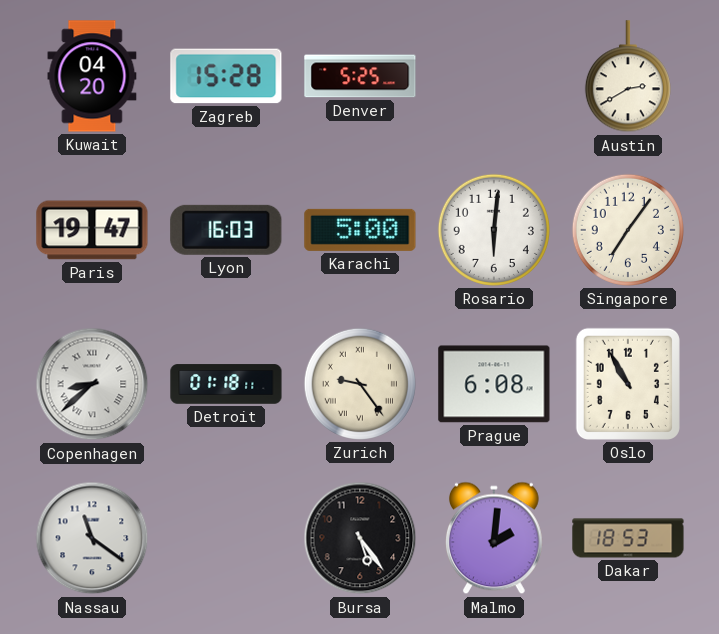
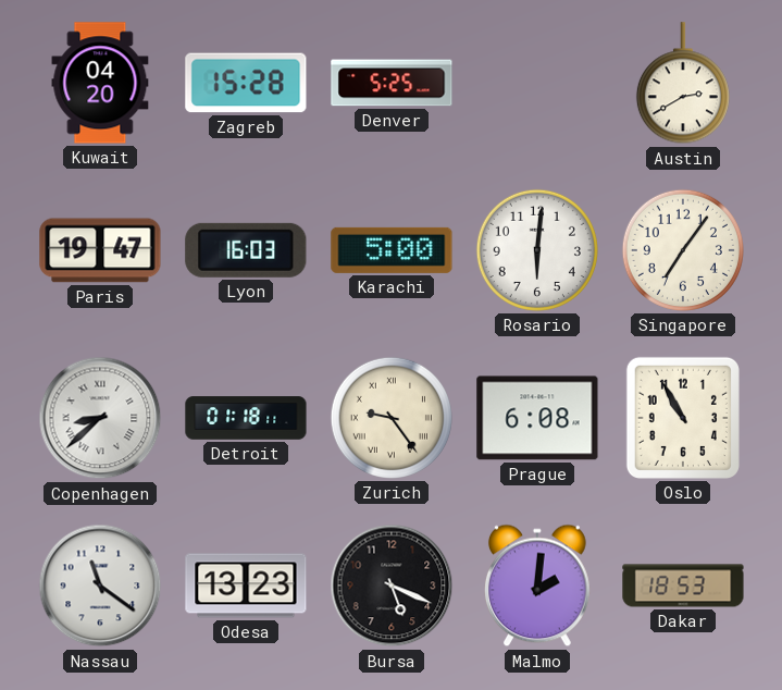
Odesa: none -> 13:23 (246, 586)
Bursa: 5:24 -> 5:19 (392, 586)
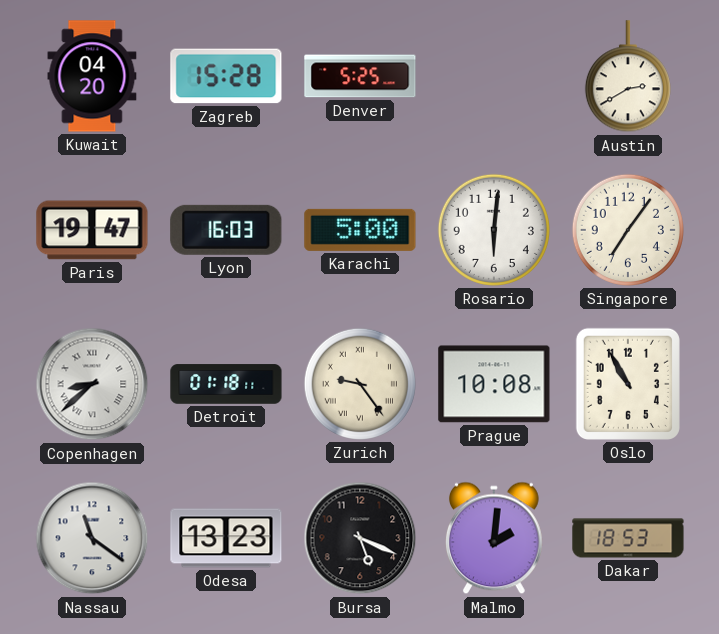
Prague: 6:08 -> 10:08 (494, 384)
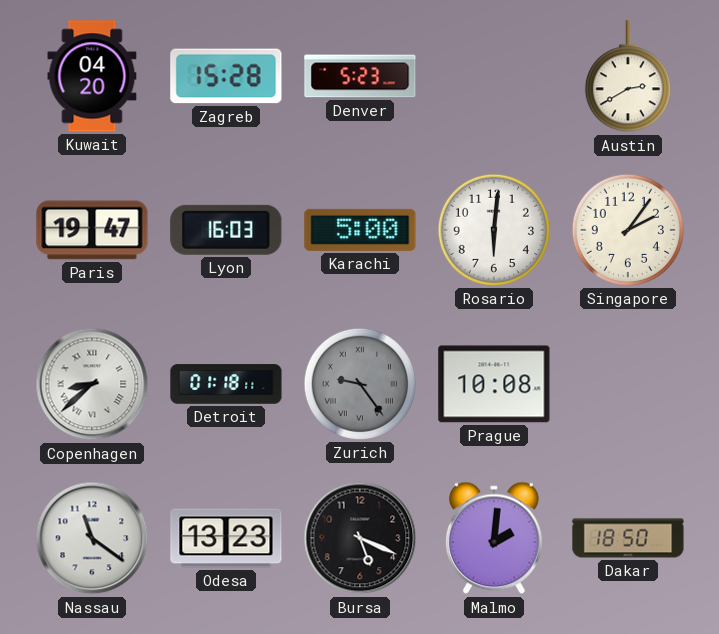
Denver: 5:25 -> 5:23 (360, 76)
Singapore: 7:06 -> 2:06 (628, 230)
Zurich dial: cream -> grey (360, 384)
Oslo: 10:55 -> none (628, 384)
Dakar: 18:53 -> 18:50 (628, 538)
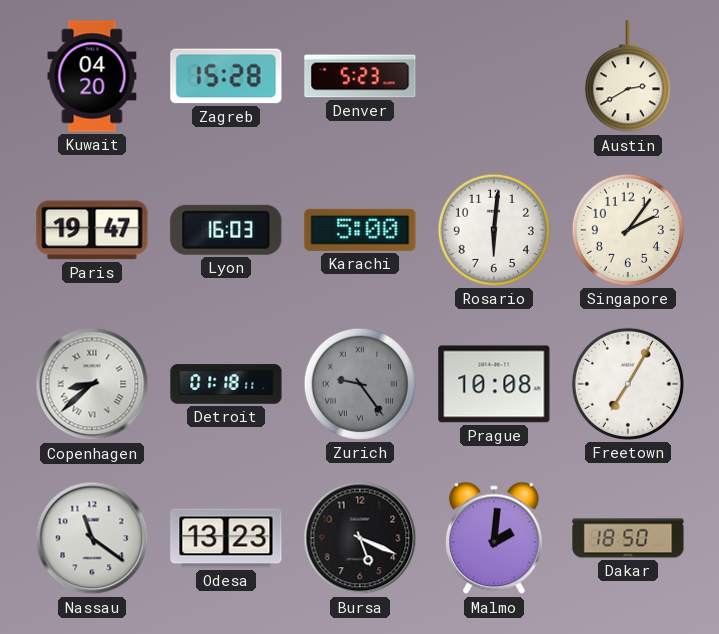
Freetown: none -> 7:05 (628, 384)
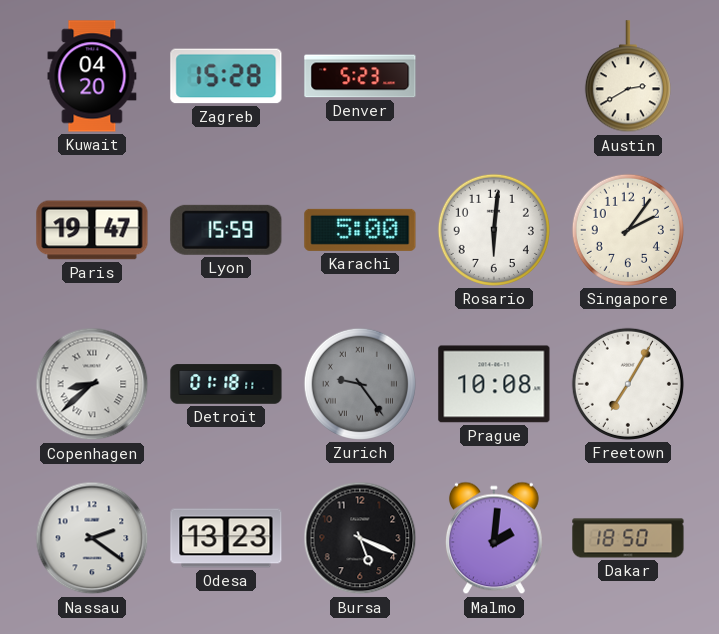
Lyon: 16:03 -> 15:59 (226, 230)
Nassau: 11:21 -> 2:21 (92, 538)
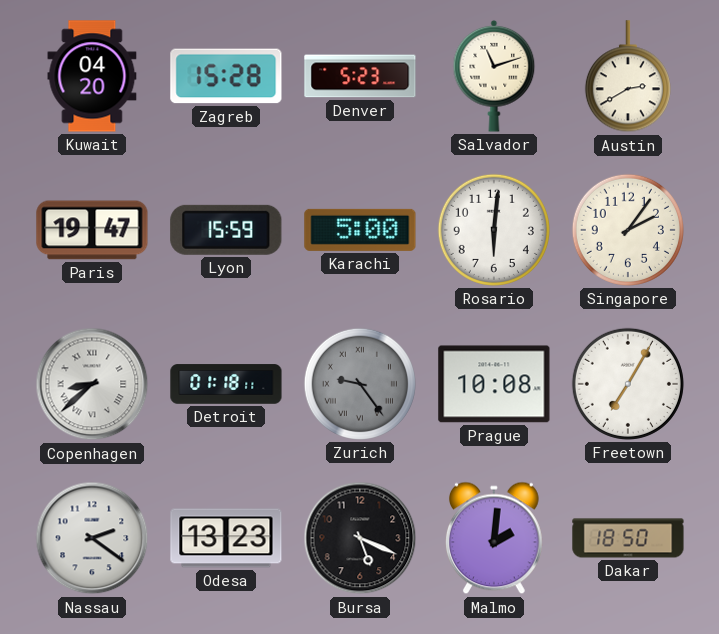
Salvador: none -> 11:12 (494, 76)
